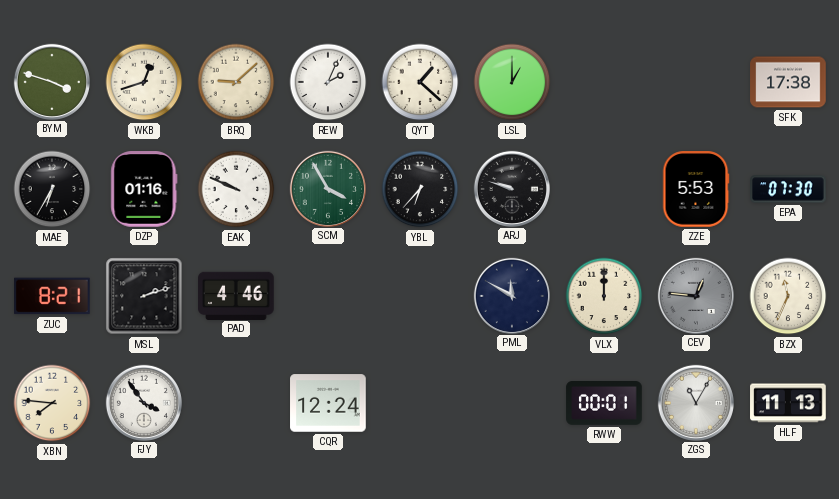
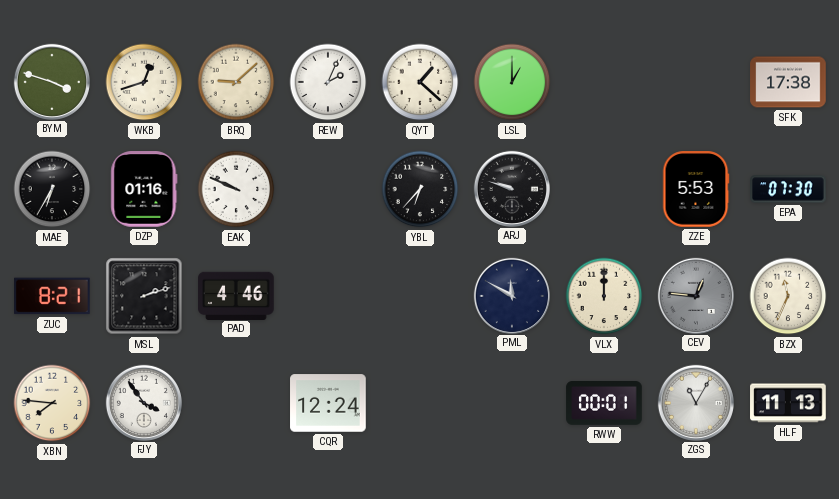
SCM: 3:55 -> none (327, 188)
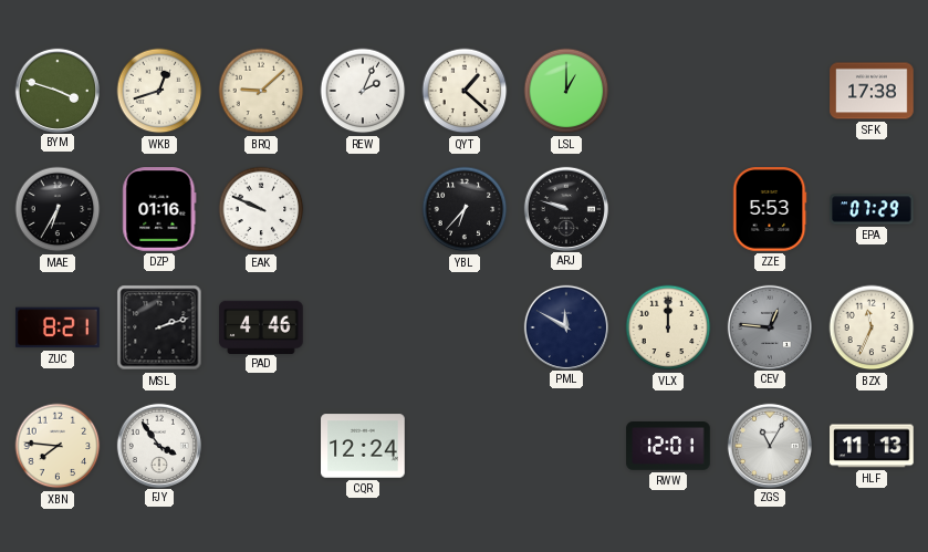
EPA: 07:30 -> 07:29 (872, 209)
RWW: 00:01 -> 12:01 (668, 447)
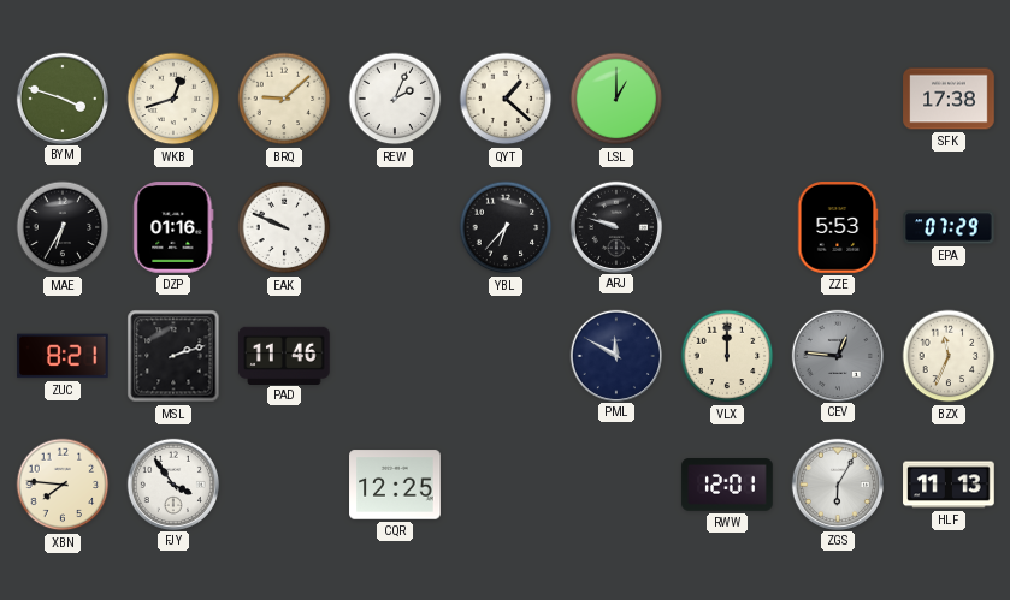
PAD: 4:46 -> 11:46 (284, 355)
CQR: 12:24 -> 12:25 (395, 485)
ZGS: 11:05 -> 6:05 (837, 483)
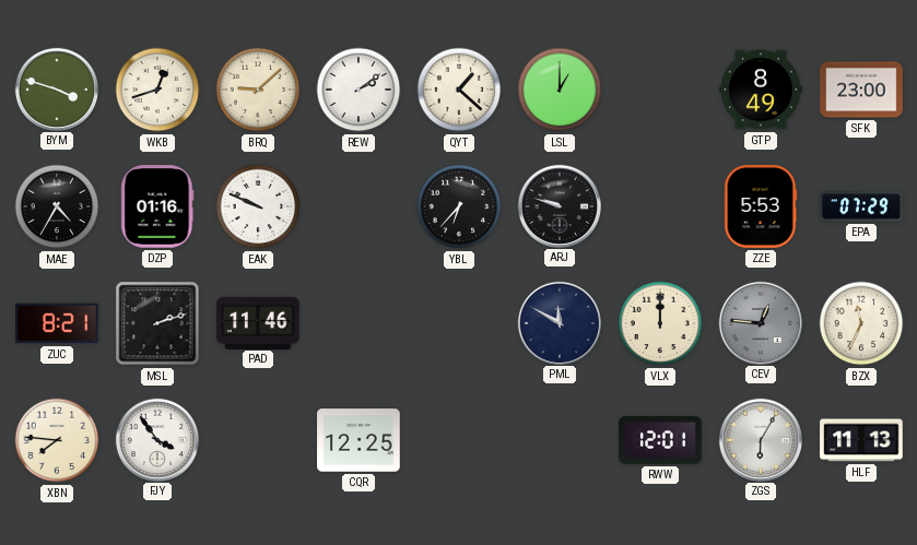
REW: 2:04 -> 2:09 (358, 90)
GTP: none -> 8:49 (761, 90)
SFK: 17:38 -> 23:00 (861, 90)
MAE: 6:35 -> 4:35 (57, 206)
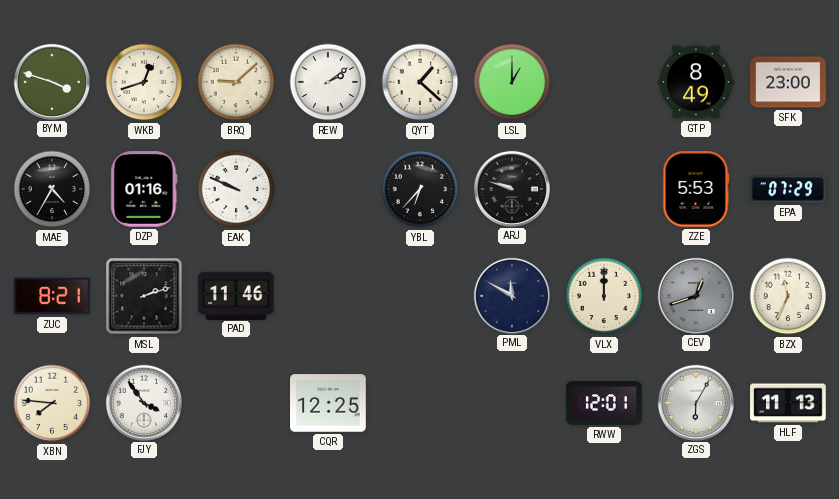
CEV: 12:46 -> 12:42 (695, 295)
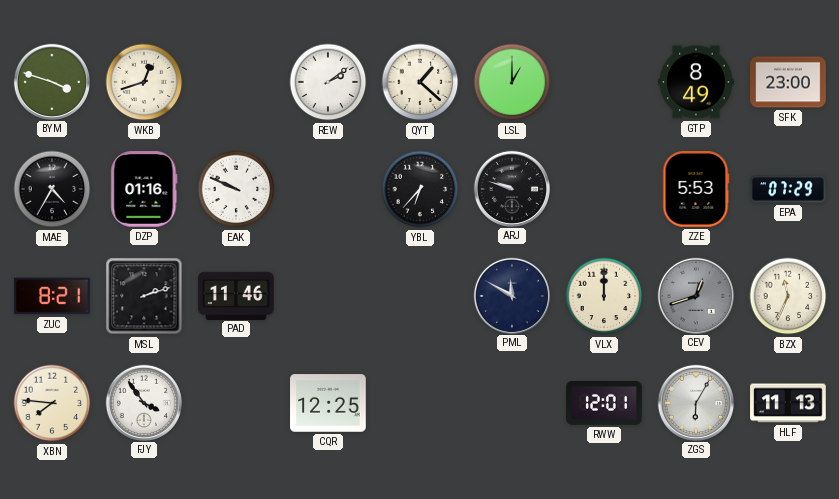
BRQ: 9:08 -> none (236, 82)
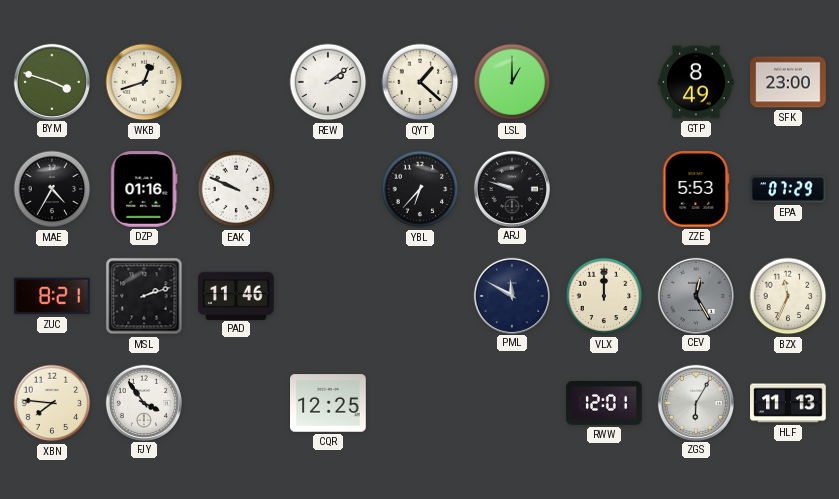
CEV: 12:42 -> 12:25 (695, 295)
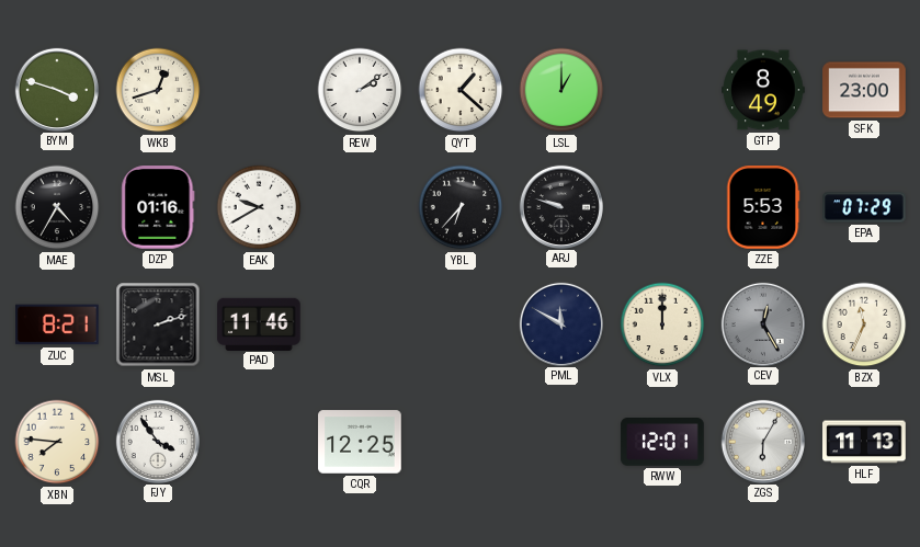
EAK: 9:49 -> 9:40 (259, 207)
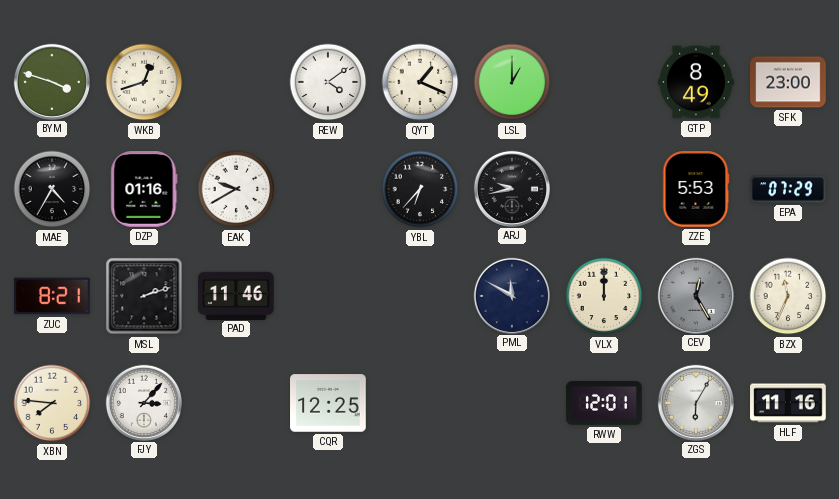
REW: 2:09 -> 4:09 (328, 82)
QYT: 1:22 -> 1:19 (420, 82)
ARJ: 9:48 -> 9:43 (511, 188)
FJY: 3:54 -> 3:07 (143, 402)
HLF: 11:13 -> 11:16 (788, 403)
